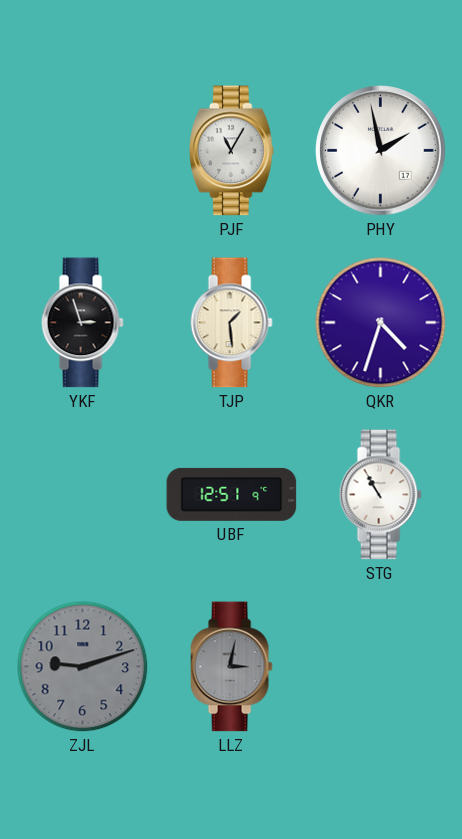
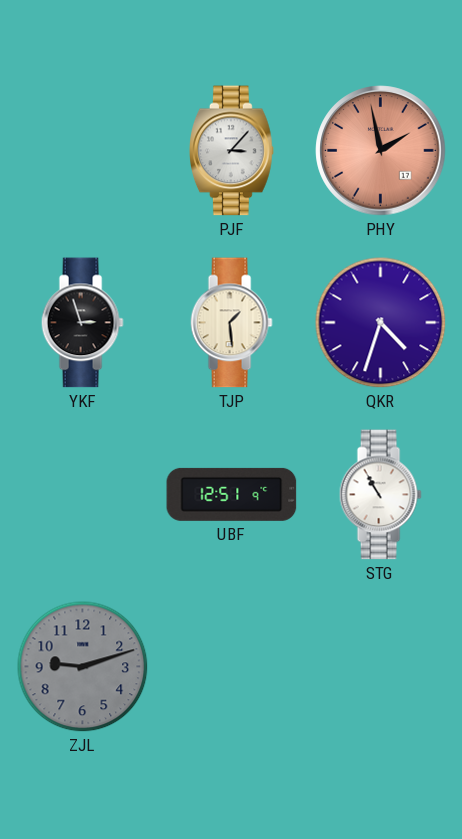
PJF: 11:05 -> 3:07 (232, 151)
PHY dial: white -> salmon (381, 151)
LLZ: 3:02 -> none (231, 667)
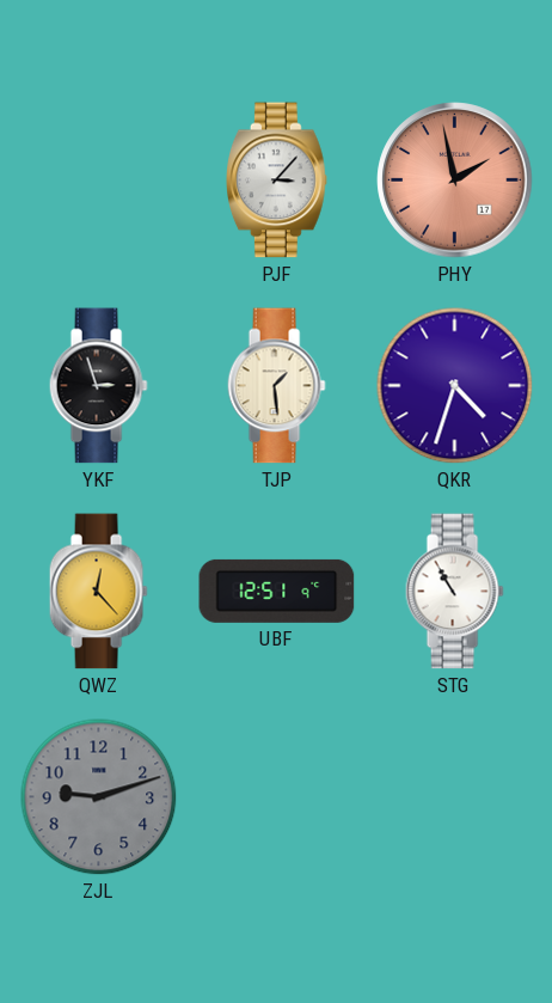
QWZ: none -> 12:23 (98, 592)
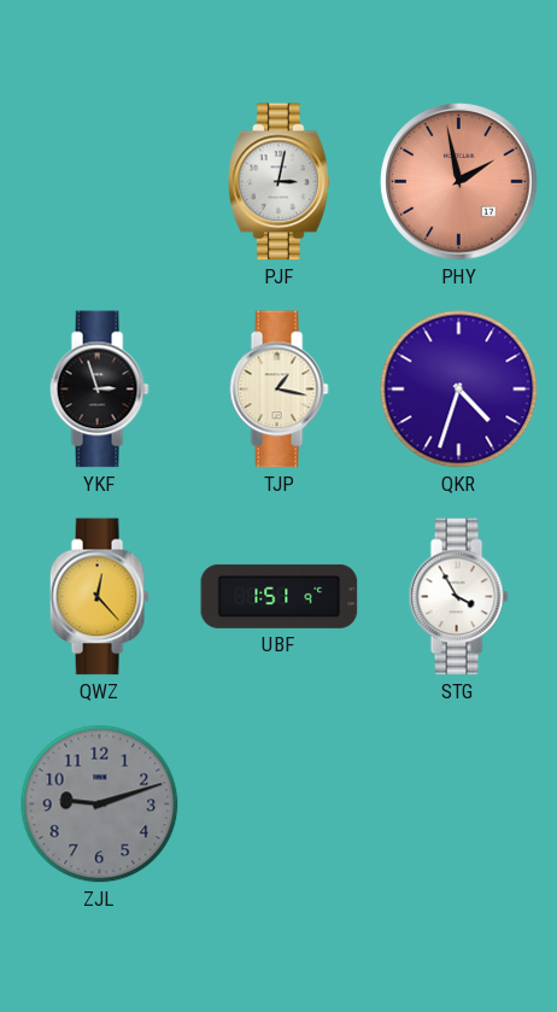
PJF: 3:07 -> 3:02 (280, 182)
TJP: 1:29 -> 1:17 (278, 390)
UBF: 12:51 -> 1:51 (280, 596)
STG: 10:55 -> 3:55 (458, 597)
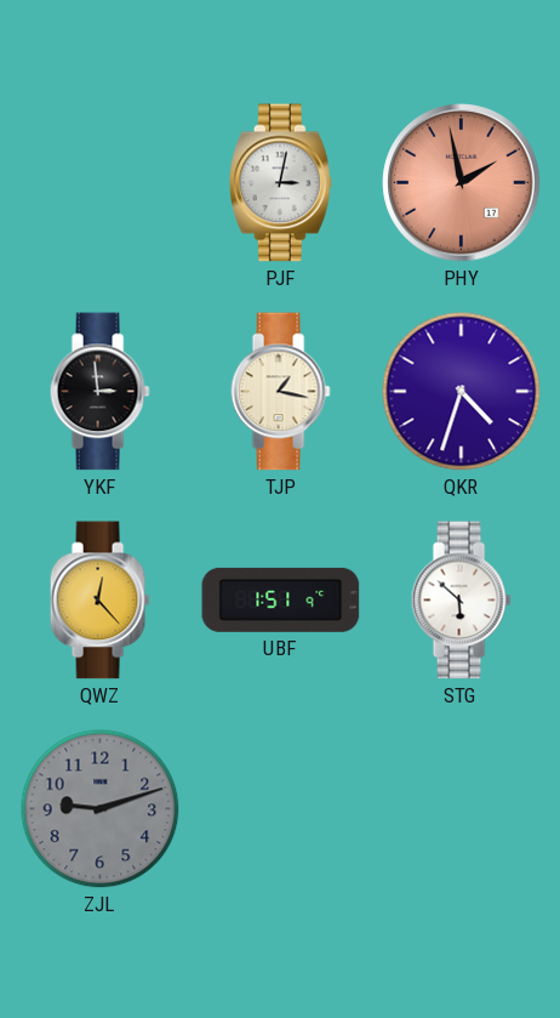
YKF: 2:57 -> 2:59 (99, 392)
STG: 3:55 -> 5:52 (461, 601)
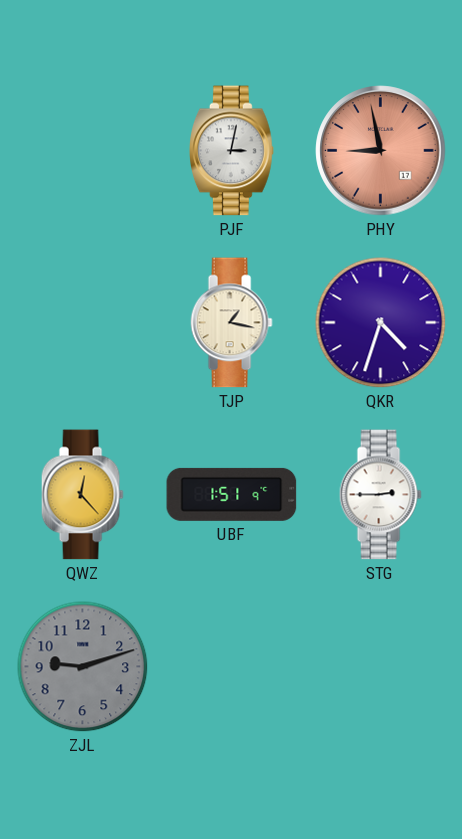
PHY: 1:58 -> 8:58 (381, 151)
YKF: 2:59 -> none (99, 392)
STG: 5:52 -> 2:45 (380, 495)
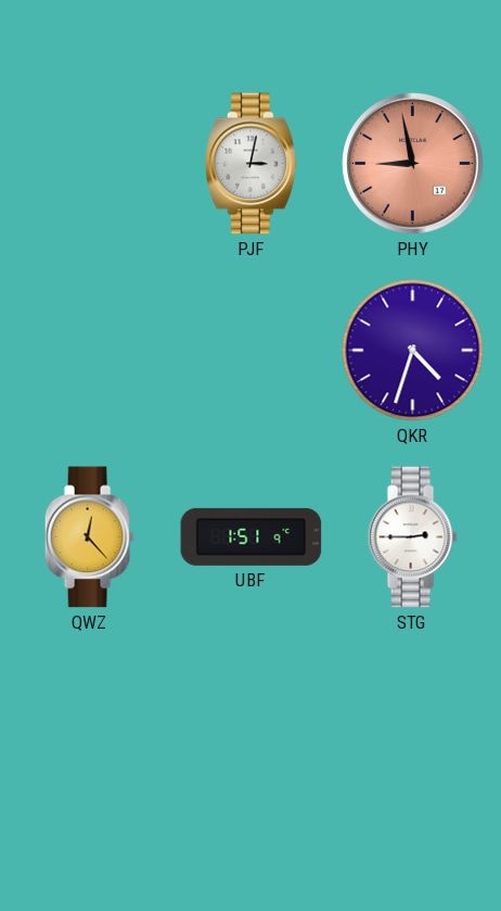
TJP: 1:17 -> none (231, 323)
ZJL: 9:12 -> none (83, 667)
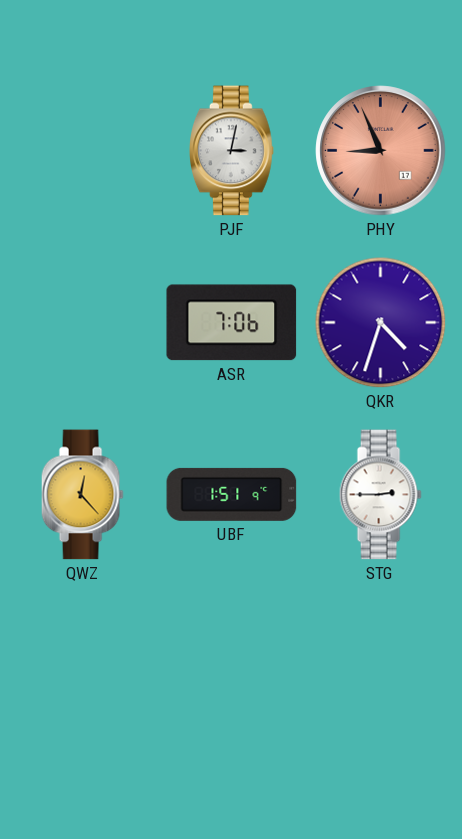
PHY: 8:58 -> 8:56 (381, 151)
ASR: none -> 7:06 (232, 323)
